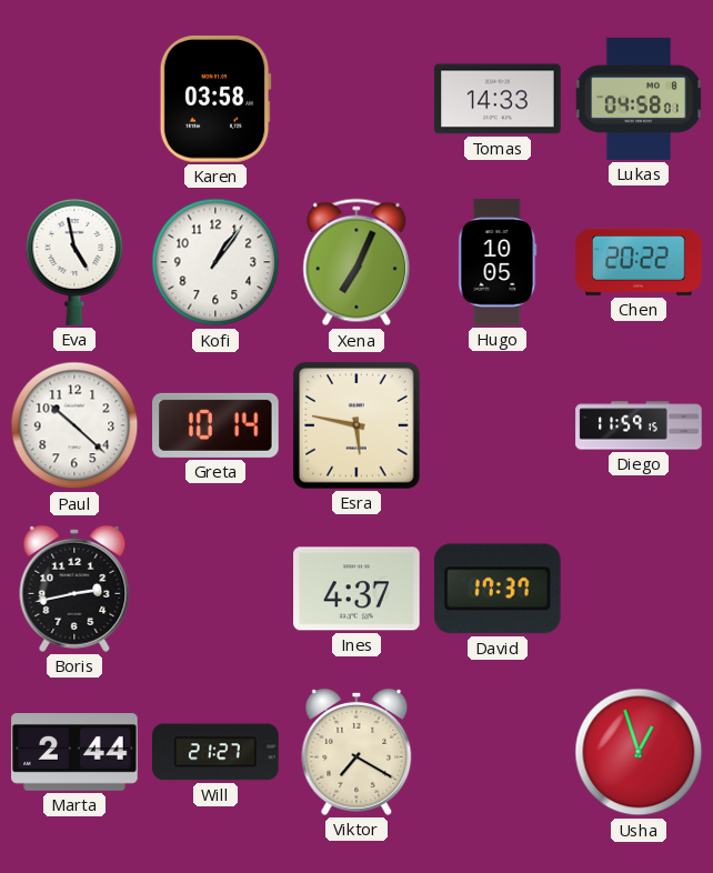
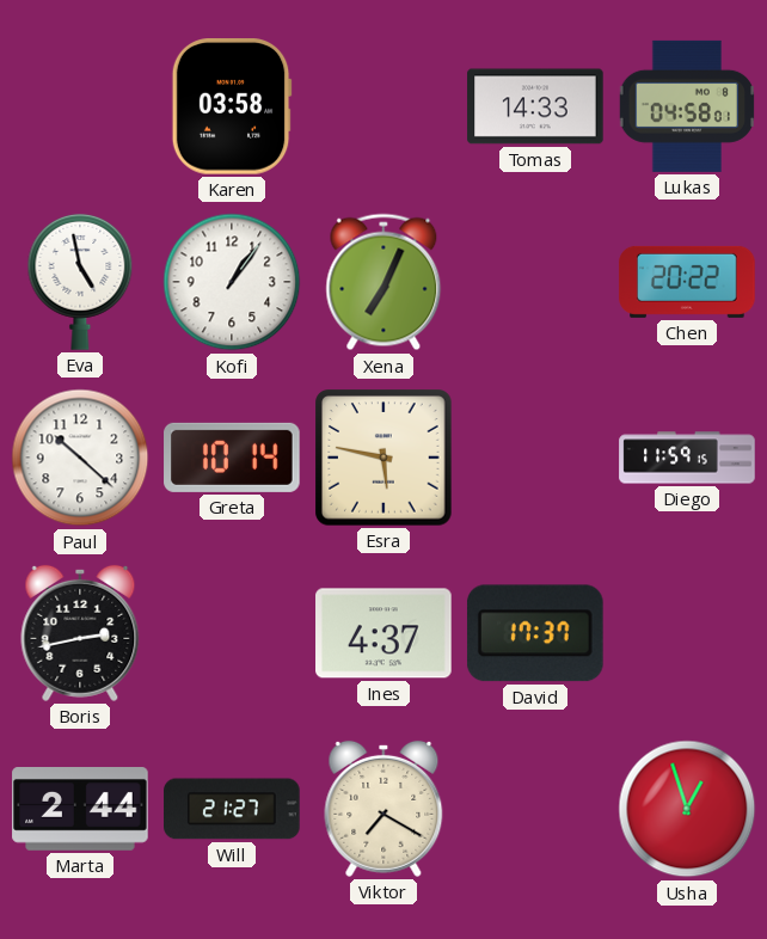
Hugo: 10:05 -> none (498, 262)
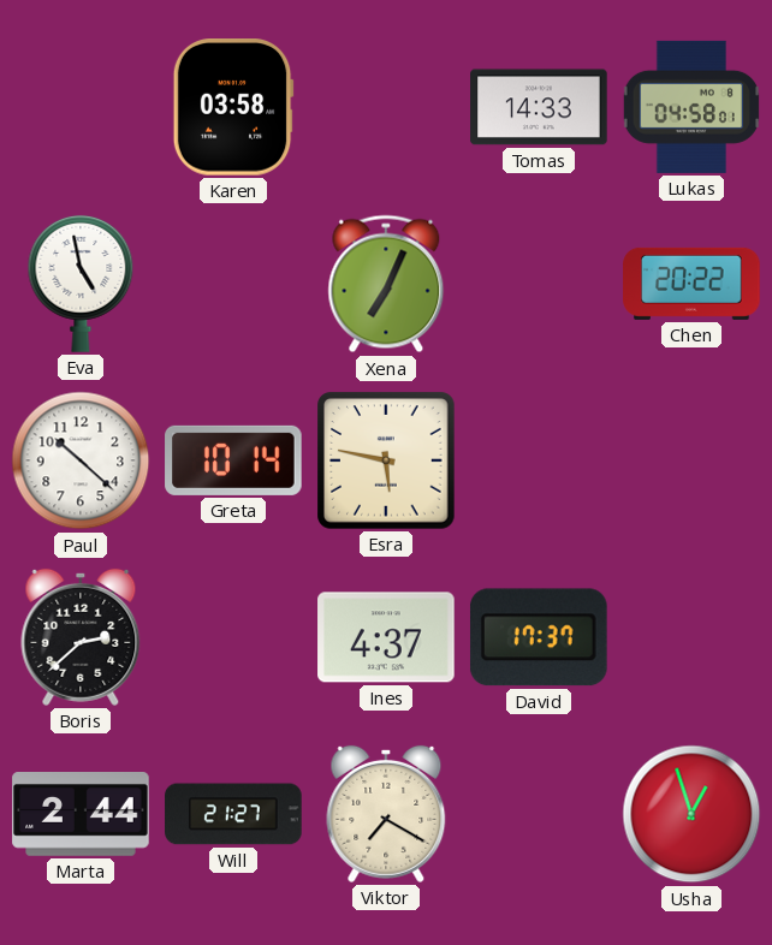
Kofi: 1:06 -> none (232, 282)
Diego: 11:59 -> none (687, 458)
Boris: 2:43 -> 2:38 (81, 637)
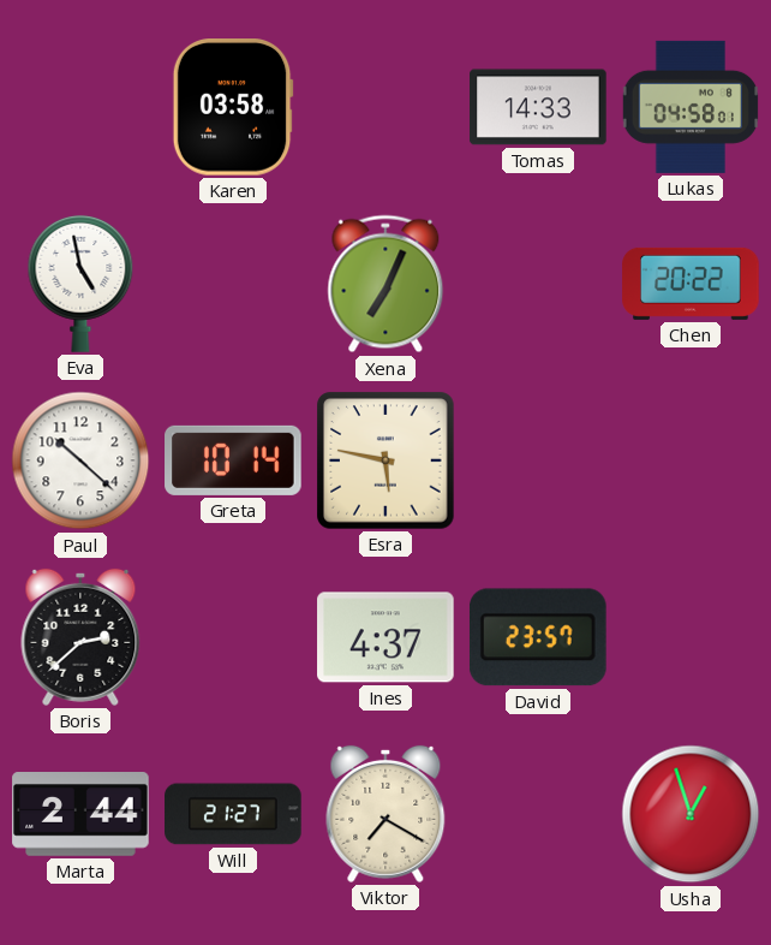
David: 17:37 -> 23:57 (538, 637)
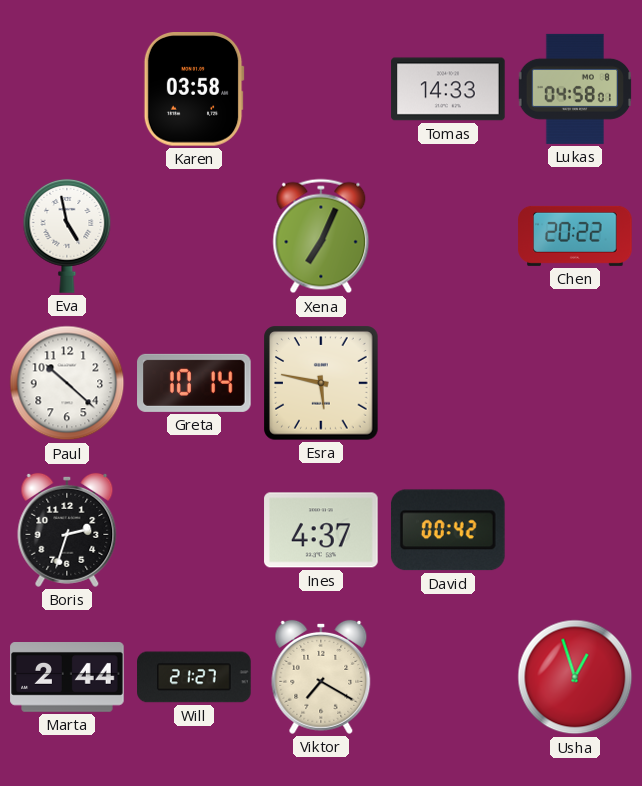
Boris: 2:38 -> 2:33 (67, 530)
David: 23:57 -> 00:42 (448, 530)
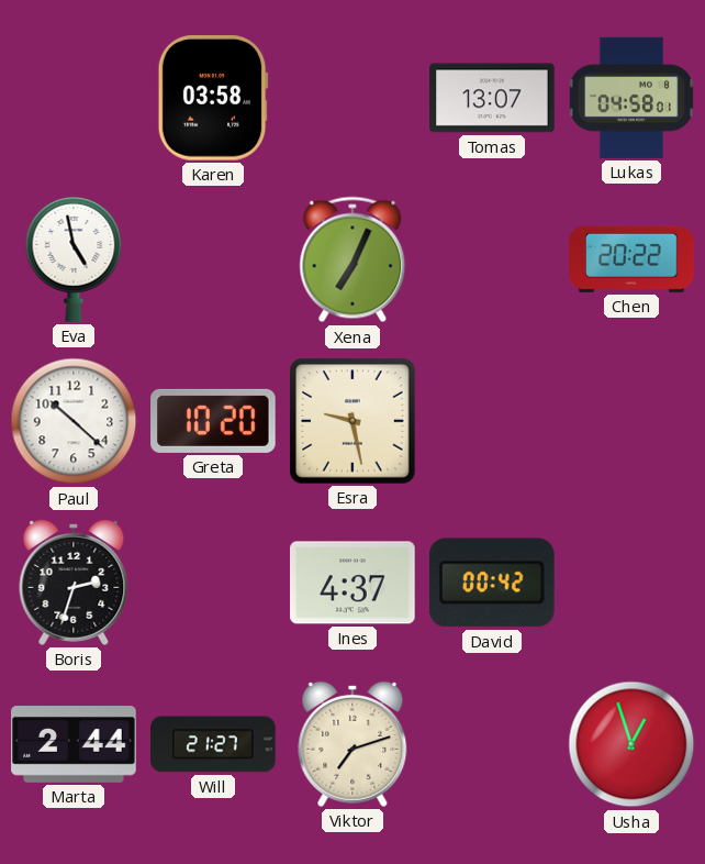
Tomas: 14:33 -> 13:07 (492, 98)
Greta: 10:14 -> 10:20 (213, 421)
Esra: 5:47 -> 9:28 (352, 421)
Viktor: 7:20 -> 7:12 (352, 744)
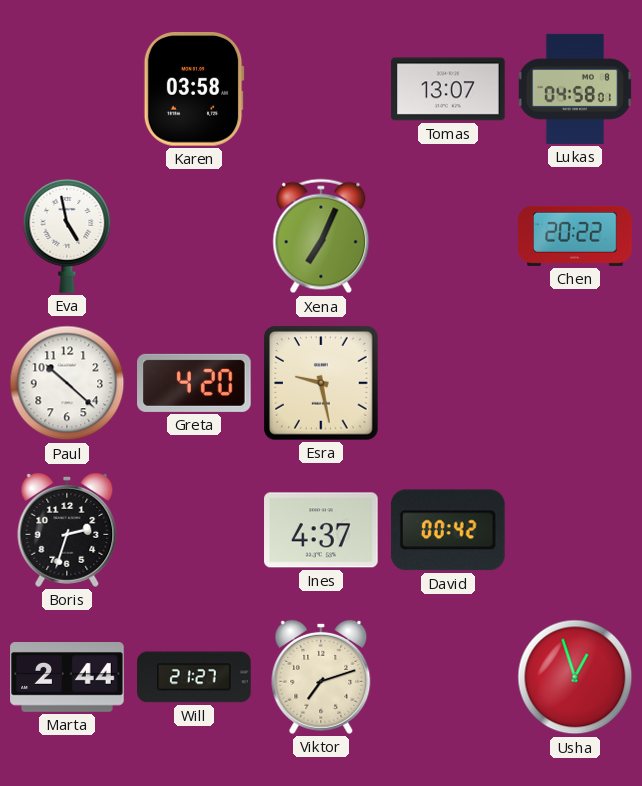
Greta: 10:20 -> 4:20 (194, 383)
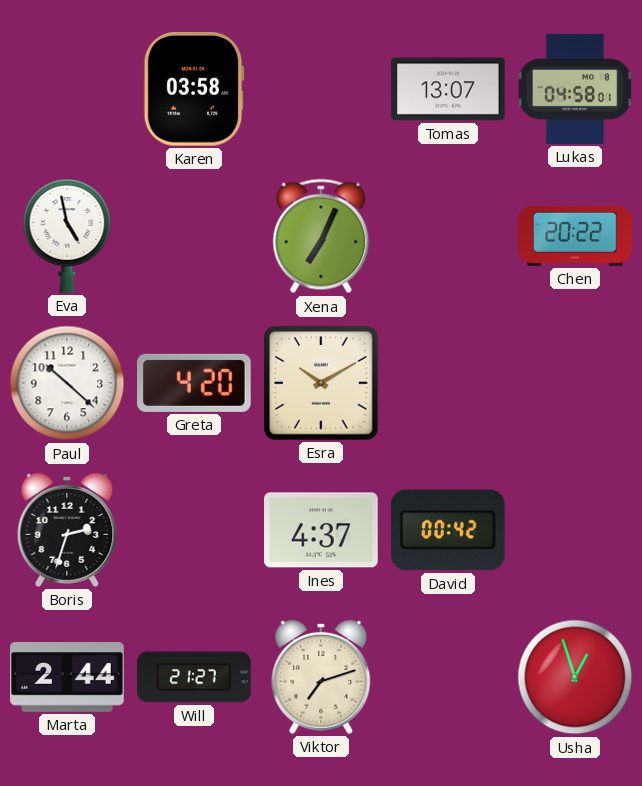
Esra: 9:28 -> 10:10 (321, 383)
